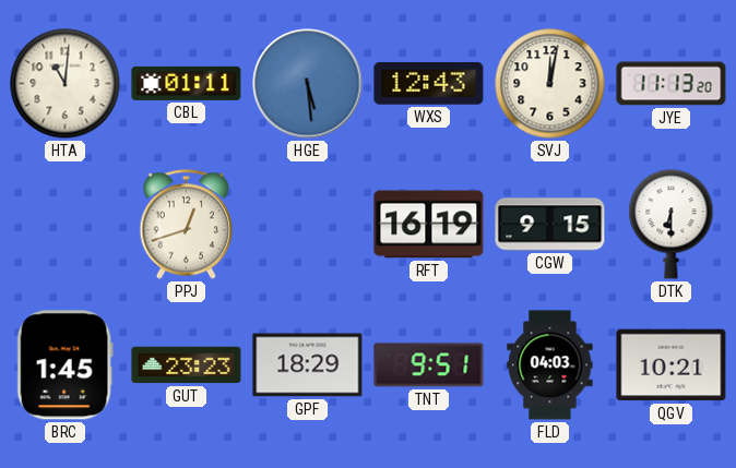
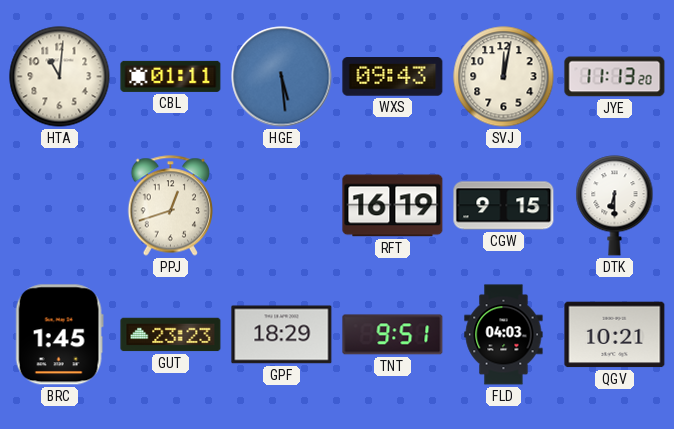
WXS: 12:43 -> 09:43 (393, 77)
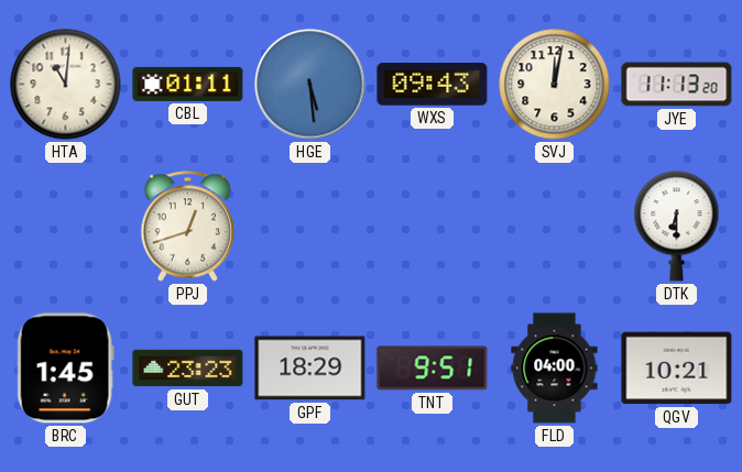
RFT: 16:19 -> none (393, 206)
CGW: 9:15 -> none (504, 206)
FLD: 04:03 -> 04:00 (555, 369)
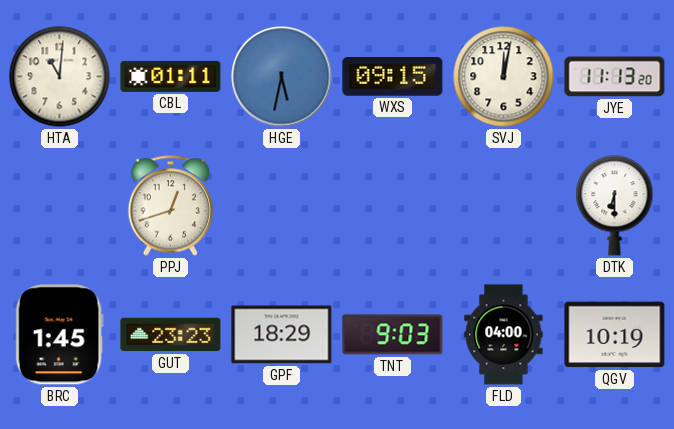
HGE: 5:29 -> 5:32 (282, 77)
WXS: 09:43 -> 09:15 (393, 77)
TNT: 9:51 -> 9:03 (393, 335)
QGV: 10:21 -> 10:19 (615, 335)
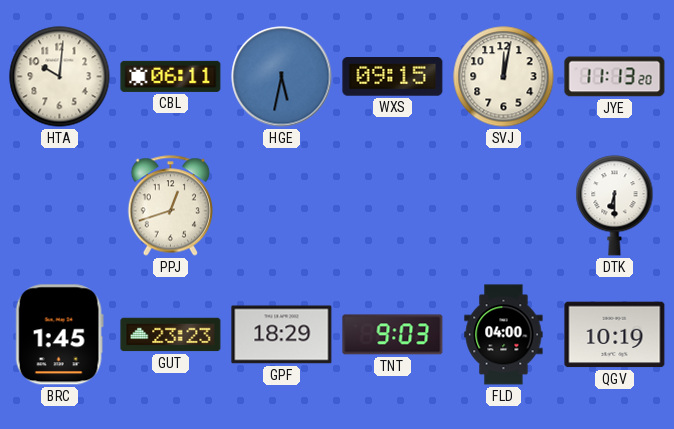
HTA: 11:01 -> 10:01 (60, 77)
CBL: 01:11 -> 06:11 (171, 76)
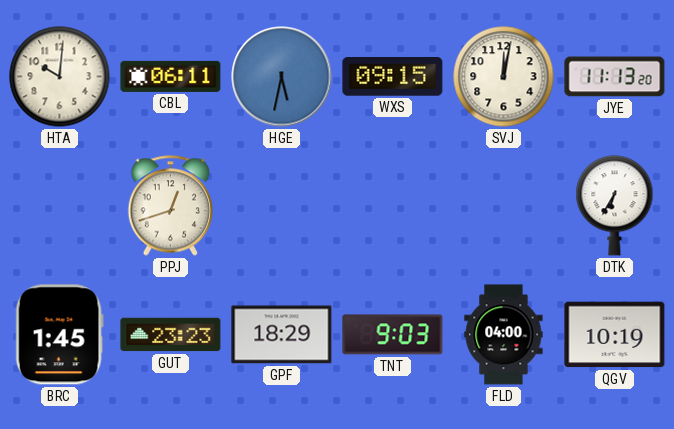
DTK: 6:30 -> 6:35 (615, 206)
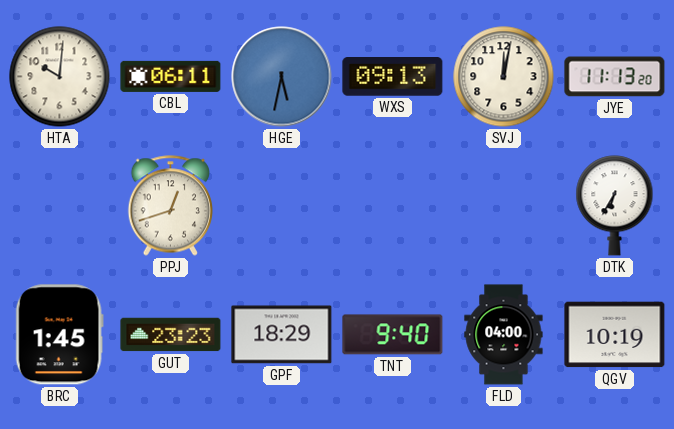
WXS: 09:15 -> 09:13 (393, 77)
TNT: 9:03 -> 9:40 (393, 335)
